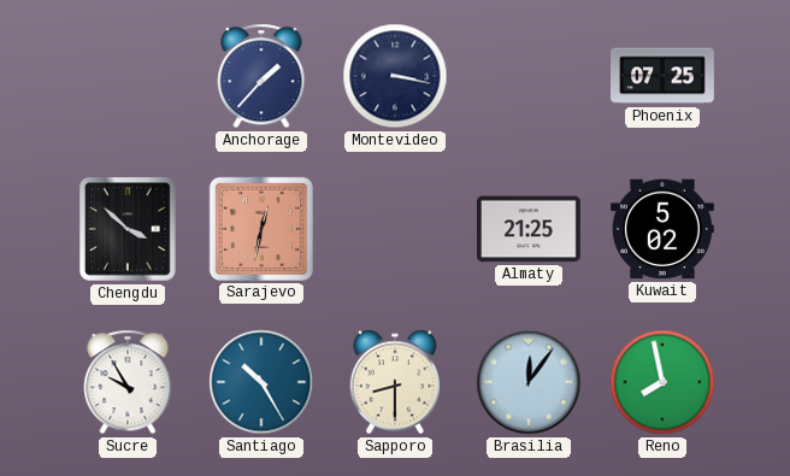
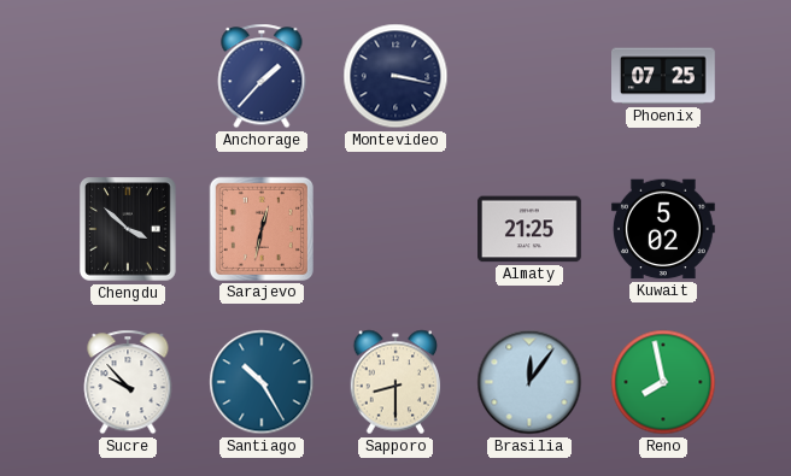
Sucre: 9:55 -> 9:53 (128, 382)
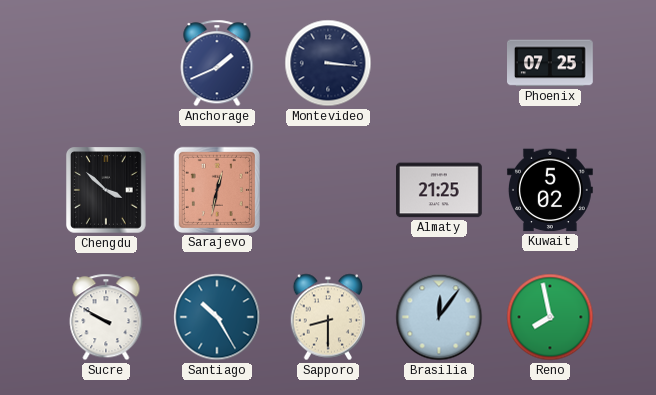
Anchorage: 1:37 -> 1:41 (217, 63)
Montevideo: 3:17 -> 3:16 (328, 63)
Sucre: 9:53 -> 9:50 (106, 317)
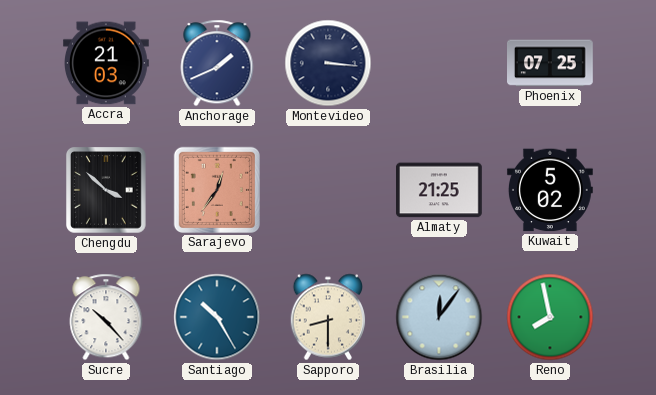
Accra: none -> 21:03 (107, 63)
Sarajevo: 12:32 -> 12:36 (217, 190)
Sucre: 9:50 -> 10:23 (106, 317)
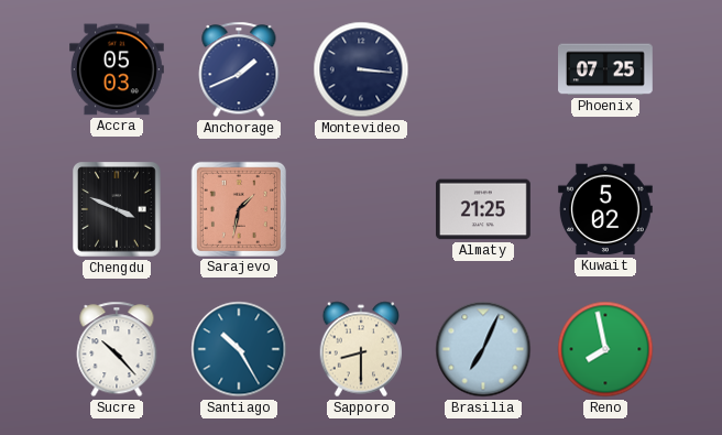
Accra: 21:03 -> 05:03 (118, 69)
Chengdu: 3:52 -> 3:49 (118, 209)
Sarajevo: 12:36 -> 1:32 (239, 209)
Brasilia: 12:06 -> 7:04 (483, 349)
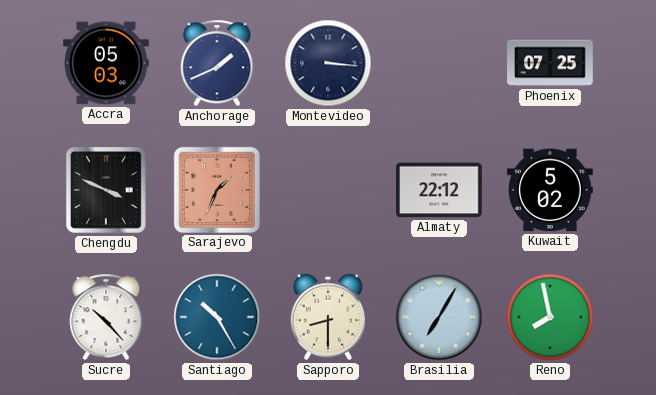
Sarajevo: 1:32 -> 1:34 (217, 190)
Almaty: 21:25 -> 22:12 (440, 190)
Brasilia: 7:04 -> 7:05 (439, 317)
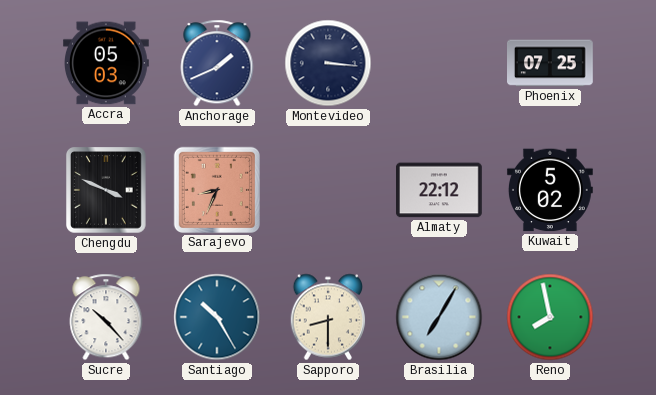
Sarajevo: 1:34 -> 8:34 (217, 190)
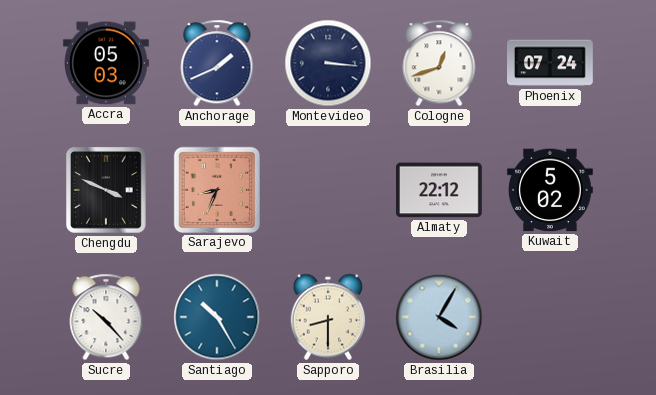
Cologne: none -> 12:42 (439, 63)
Phoenix: 07:25 -> 07:24 (551, 63)
Brasilia: 7:05 -> 4:05 (439, 317)
Reno: 7:58 -> none (550, 317)
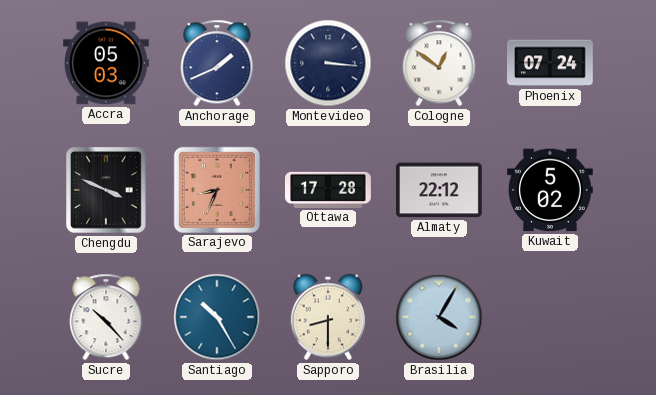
Cologne: 12:42 -> 12:51 (439, 63)
Ottawa: none -> 17:28 (329, 190)
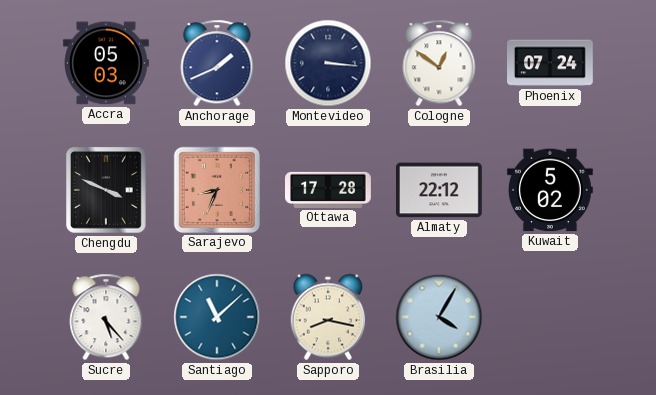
Sucre: 10:23 -> 5:23 (106, 317)
Santiago: 10:25 -> 11:08 (217, 317)
Sapporo: 8:30 -> 8:17 (328, 317)
